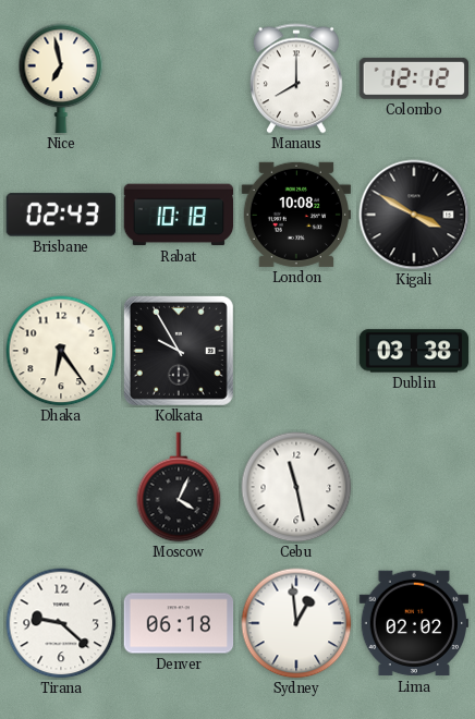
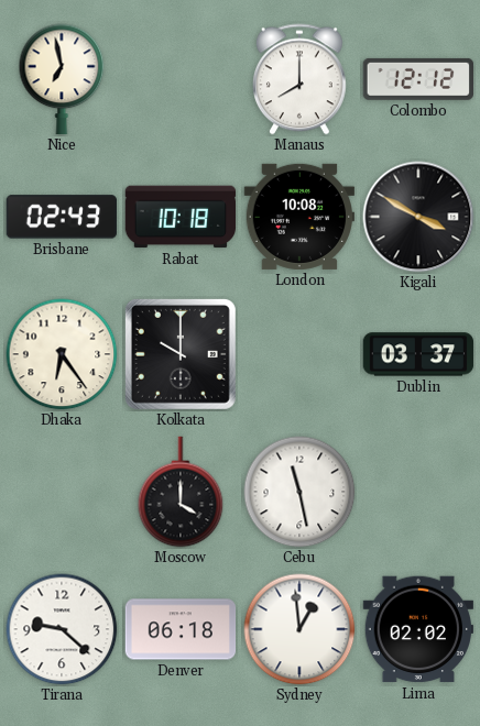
Kolkata: 9:55 -> 10:00 (181, 354)
Dublin: 03:38 -> 03:37 (418, 354)
Moscow: 4:04 -> 4:00 (181, 492)
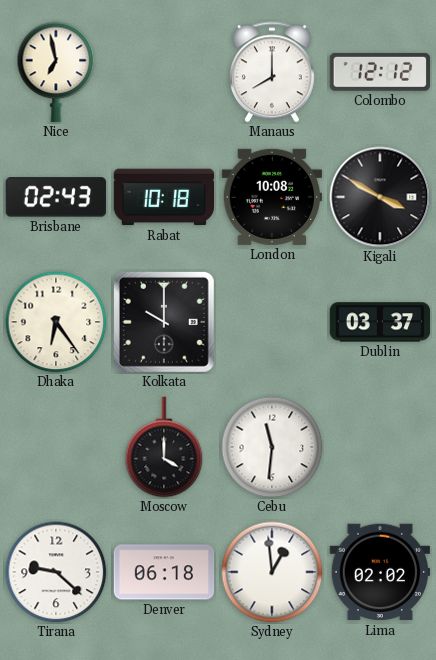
Cebu: 11:28 -> 11:31 (272, 447)
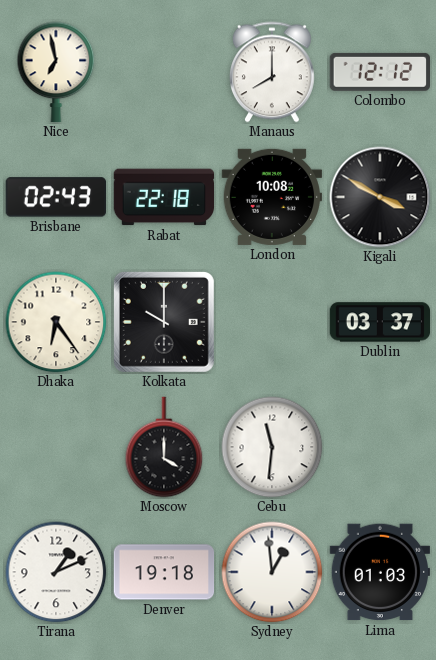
Rabat: 10:18 -> 22:18 (164, 197)
Tirana: 9:22 -> 1:11 (56, 572)
Denver: 06:18 -> 19:18 (164, 572)
Lima: 02:02 -> 01:03 (380, 572)
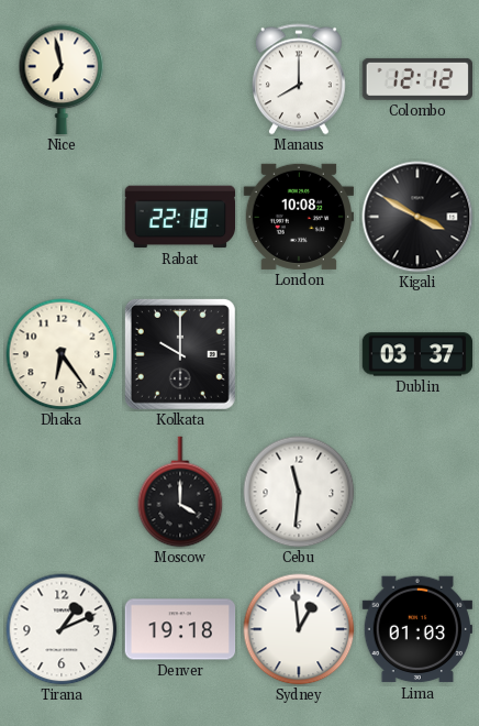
Brisbane: 02:43 -> none (55, 197)
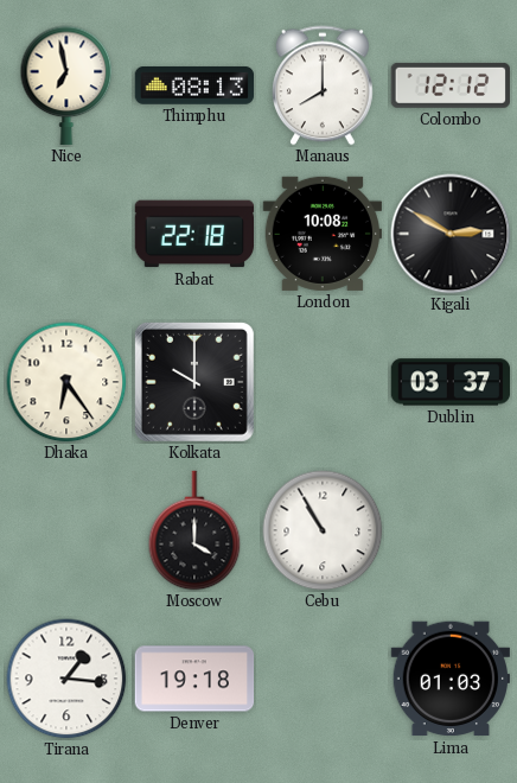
Thimphu: none -> 08:13 (194, 85)
Kigali: 3:50 -> 2:50 (451, 234)
Cebu: 11:31 -> 10:55 (323, 530)
Tirana: 1:11 -> 1:16 (66, 679)
Sydney: 12:59 -> none (299, 629)
